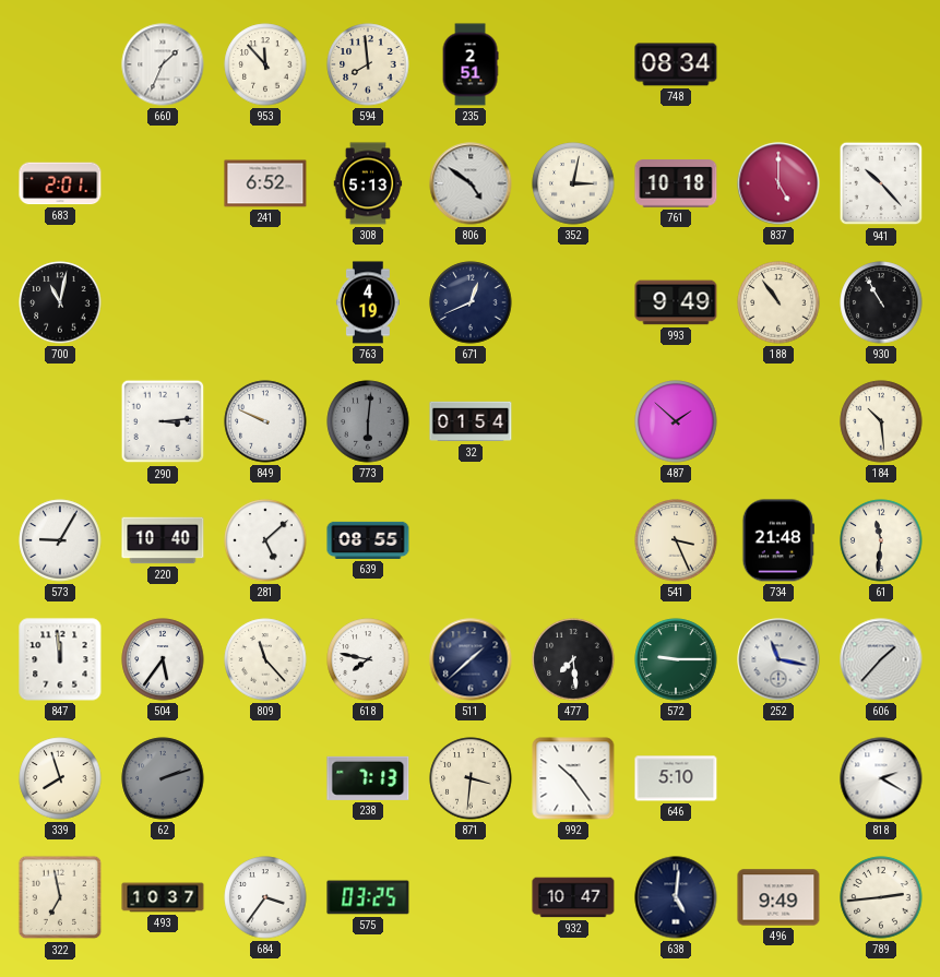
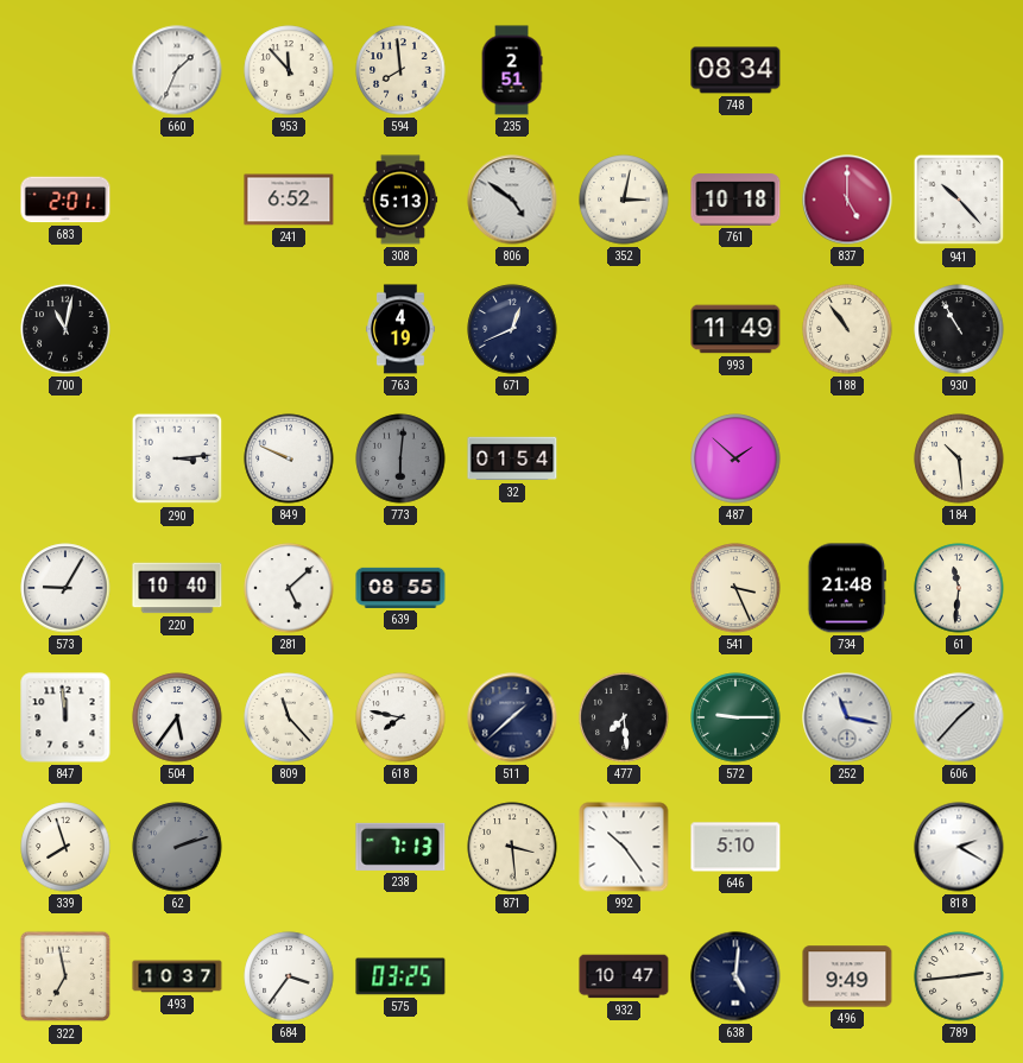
993: 9:49 -> 11:49 (735, 329)
871: 3:31 -> 3:29 (512, 847)
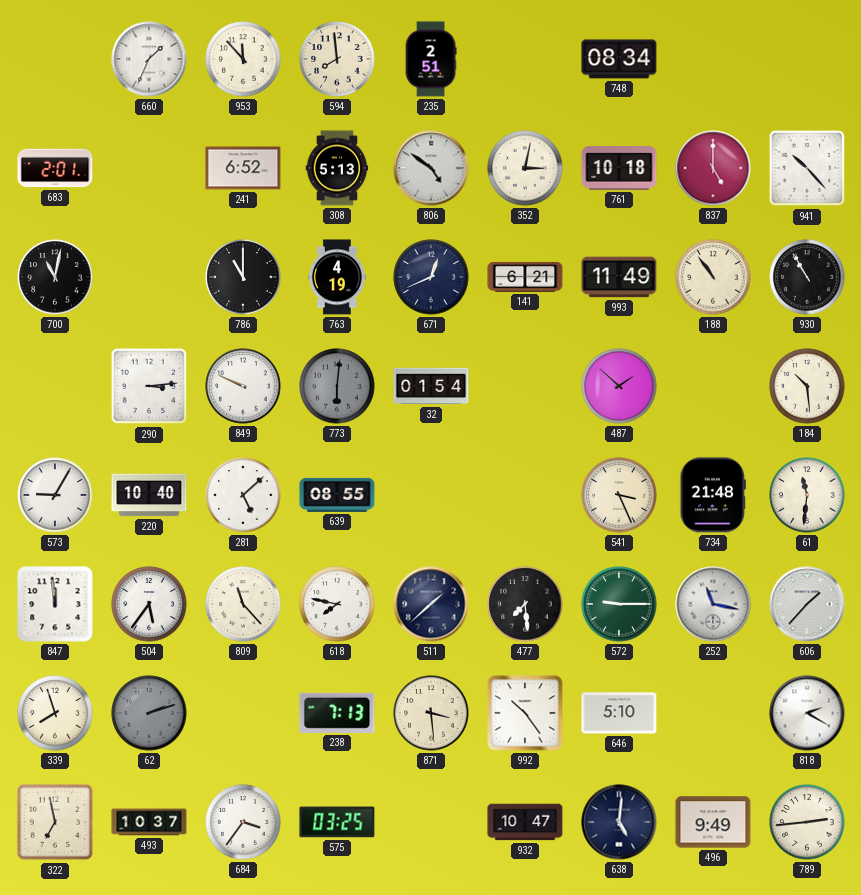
786: none -> 11:00 (243, 277)
141: none -> 6:21 (525, 277)
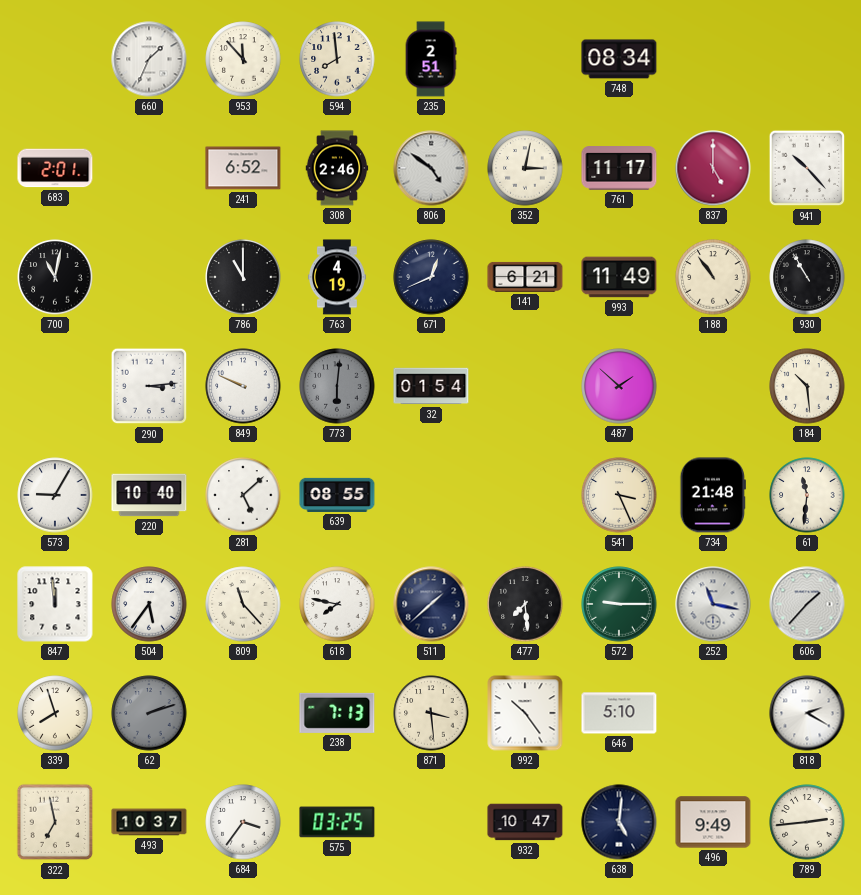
308: 5:13 -> 2:46 (337, 168)
761: 10:18 -> 11:17 (619, 168)
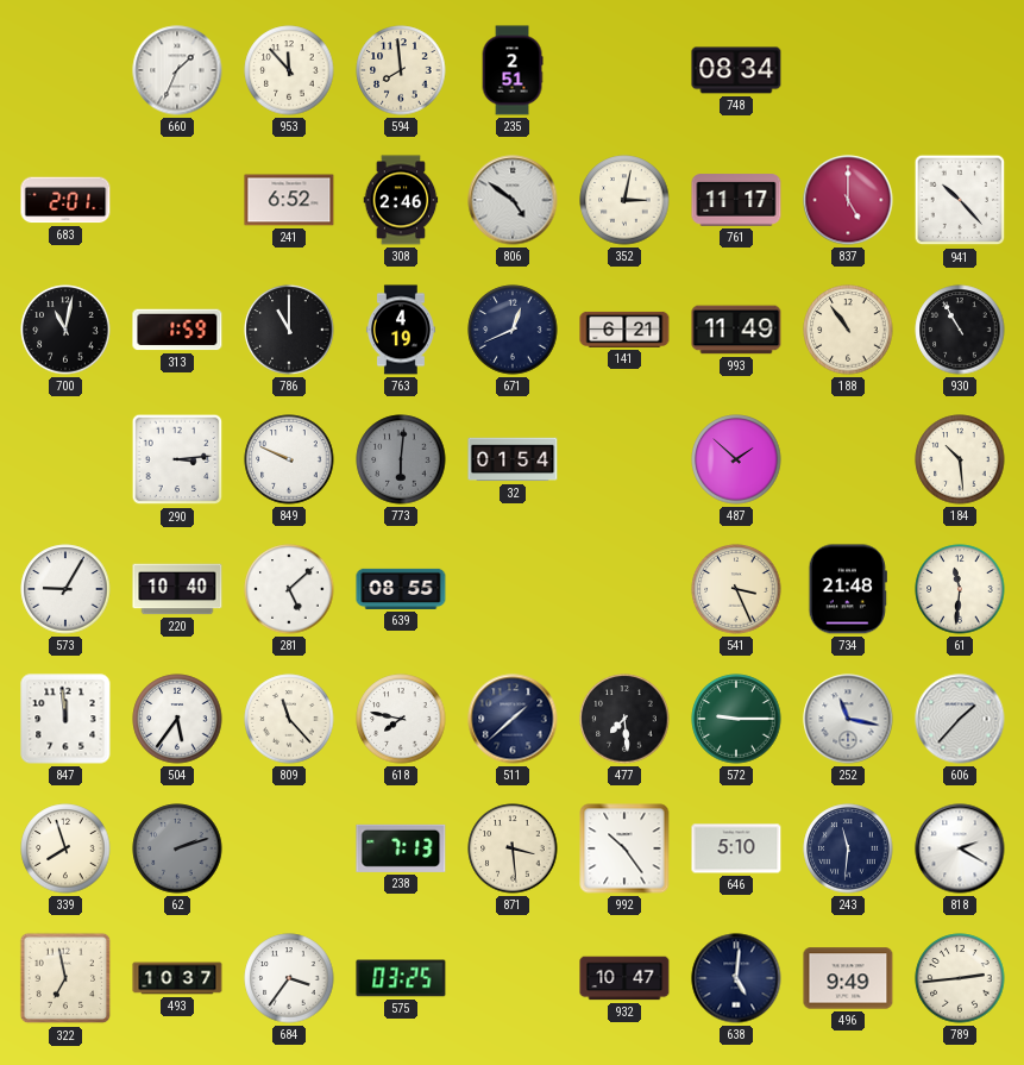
313: none -> 1:59 (177, 330)
243: none -> 11:31 (848, 848)
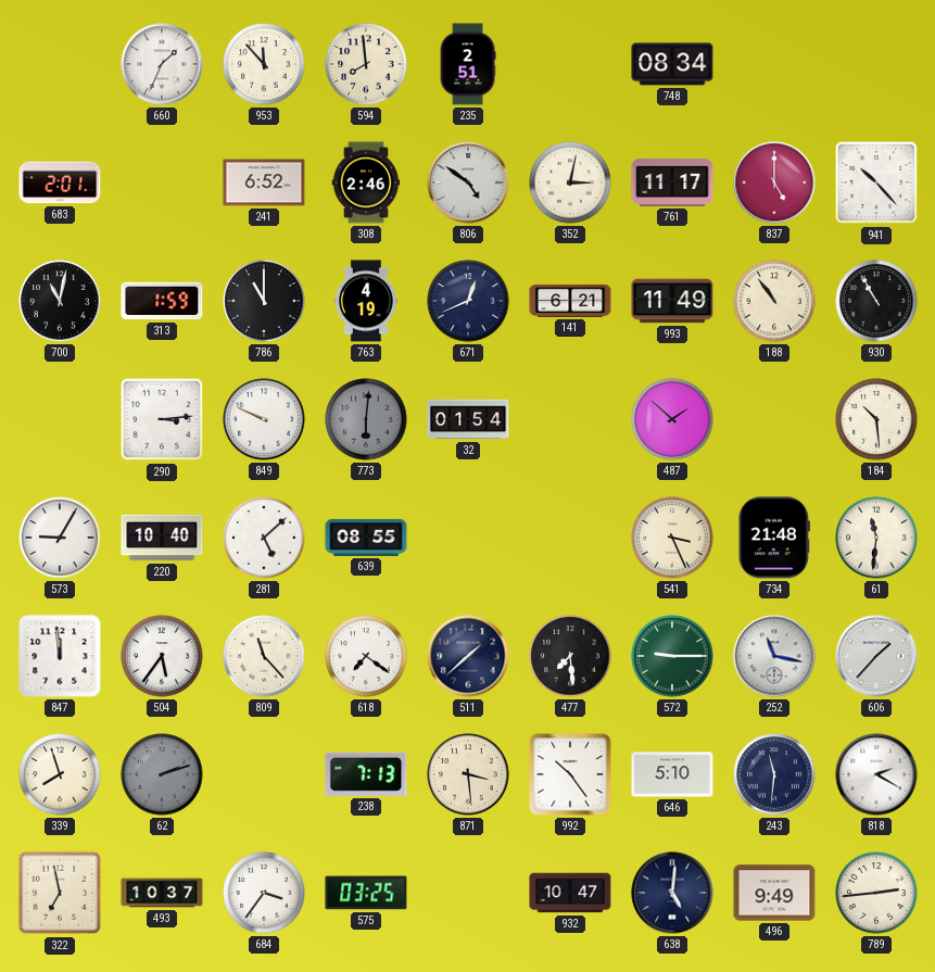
618: 7:47 -> 7:21 (366, 656)
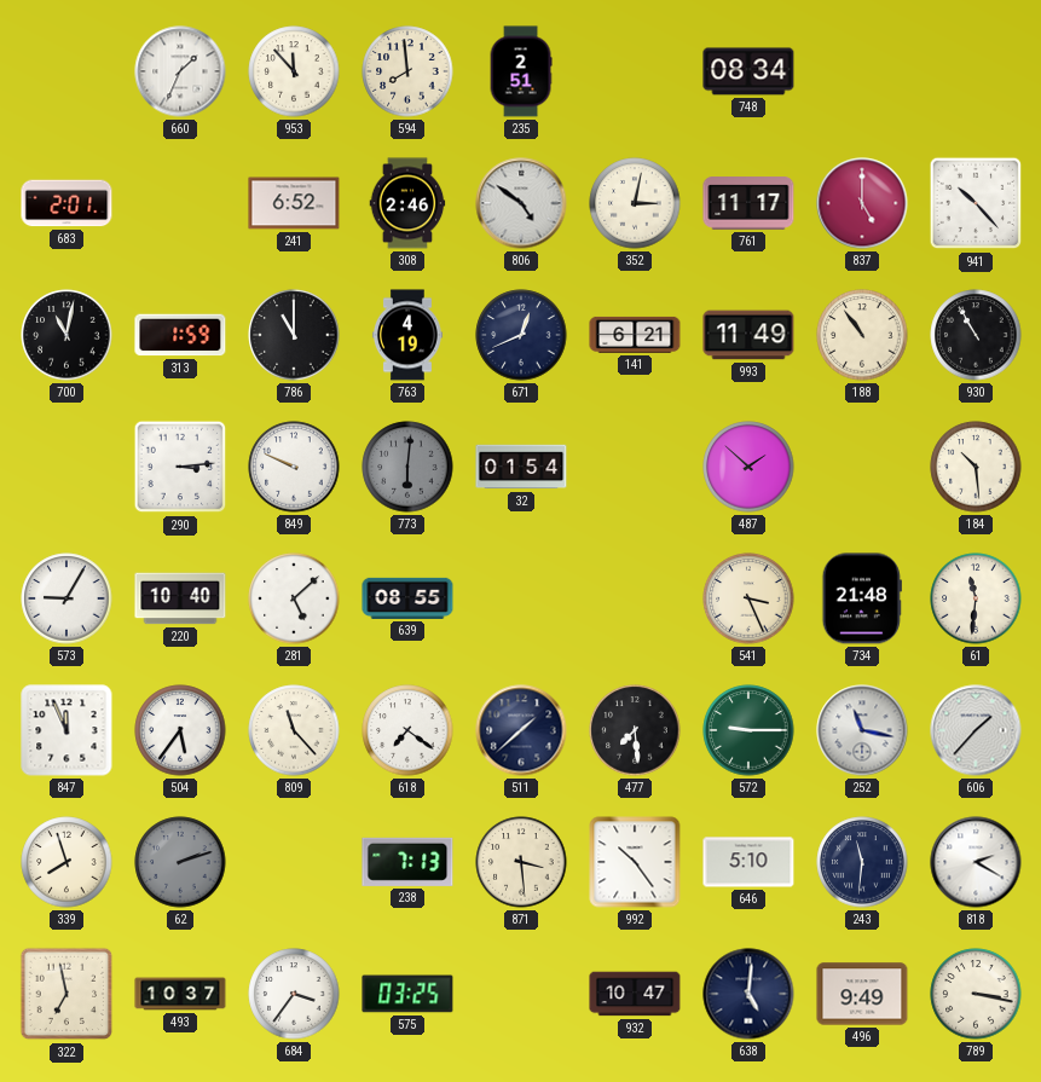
847: 11:59 -> 11:56 (66, 730)
789: 2:44 -> 3:17 (976, 994)
